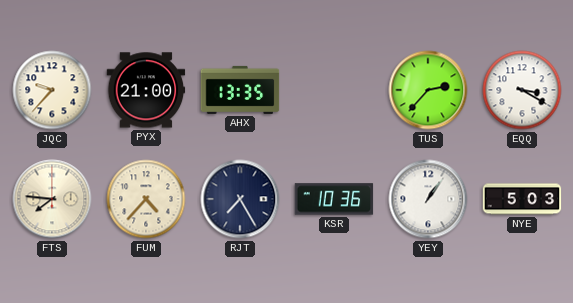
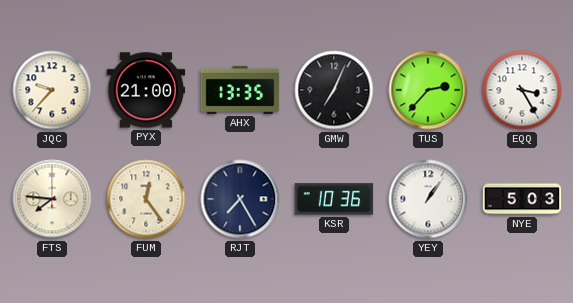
GMW: none -> 7:04 (334, 90)
EQQ: 3:20 -> 3:25 (522, 90)
FUM: 4:37 -> 12:24 (146, 199)
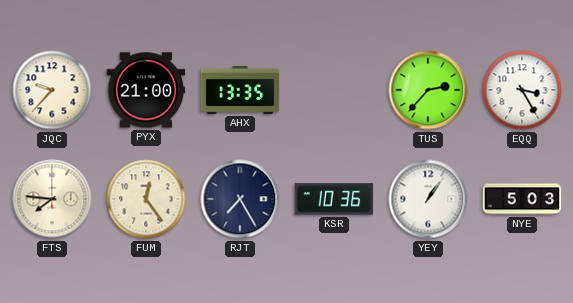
GMW: 7:04 -> none (334, 90)
